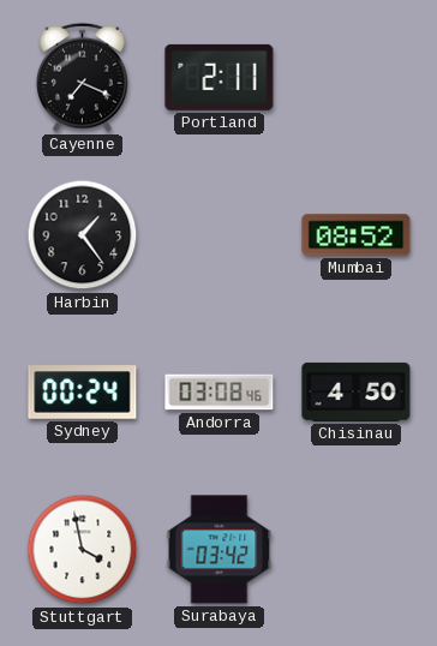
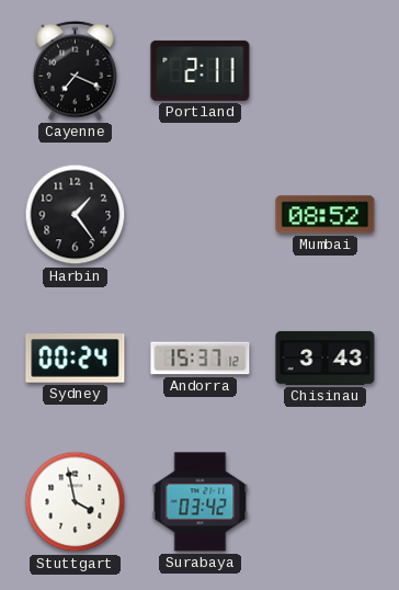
Andorra: 03:08 -> 15:37 (201, 359)
Chisinau: 4:50 -> 3:43 (326, 358)
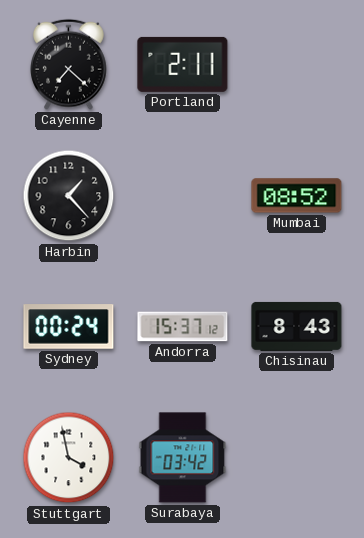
Cayenne: 7:19 -> 7:22 (69, 64)
Harbin: 1:24 -> 1:23 (69, 196)
Chisinau: 3:43 -> 8:43 (297, 326)
